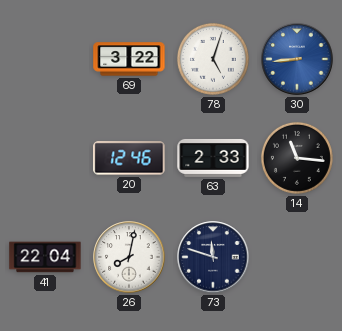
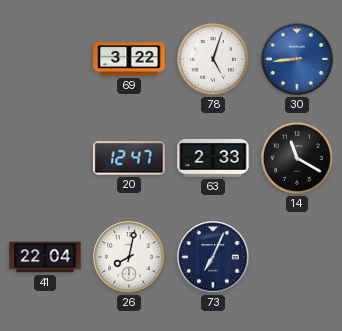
20: 12:46 -> 12:47 (129, 158)
14: 11:16 -> 11:20 (297, 158)
73: 11:48 -> 7:04 (213, 257)
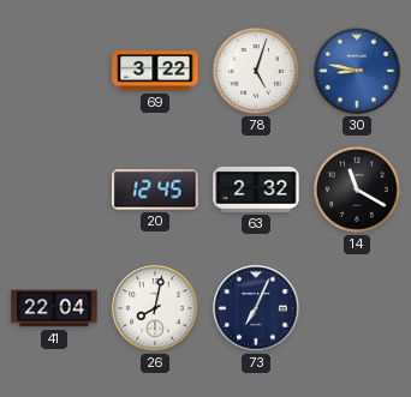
30: 8:44 -> 8:47 (357, 71)
20: 12:47 -> 12:45 (155, 190)
63: 2:33 -> 2:32 (256, 190)
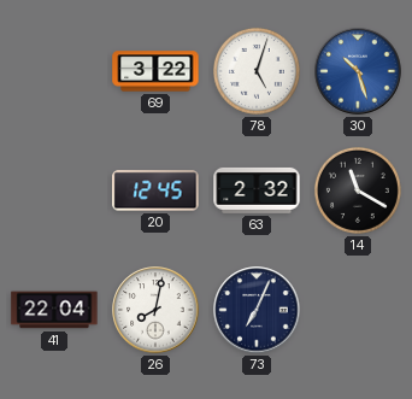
30: 8:47 -> 10:27 (358, 71)
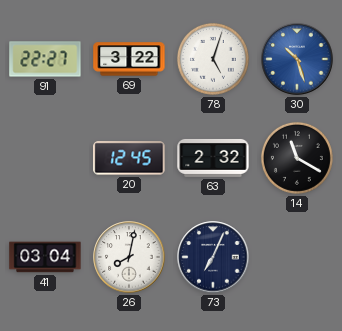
91: none -> 22:27 (45, 59)
41: 22:04 -> 03:04 (45, 257)
